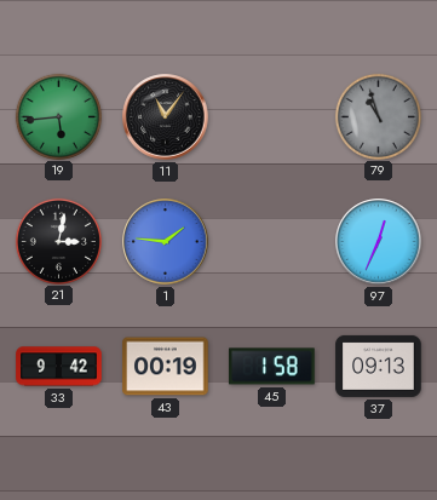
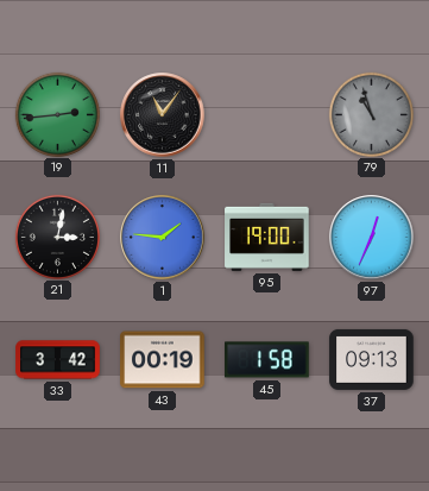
19: 5:44 -> 2:44 (57, 114)
95: none -> 19:00 (267, 237)
33: 9:42 -> 3:42 (58, 360)
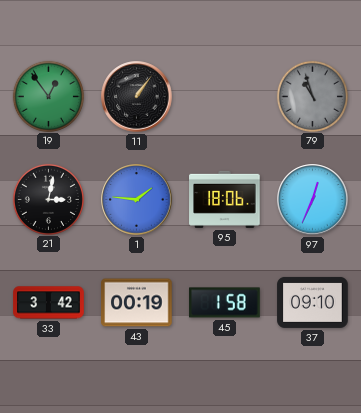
19: 2:44 -> 12:54 (48, 96)
11: 11:06 -> 1:06 (137, 97)
95: 19:00 -> 18:06 (225, 199)
37: 09:13 -> 09:10 (313, 302)
